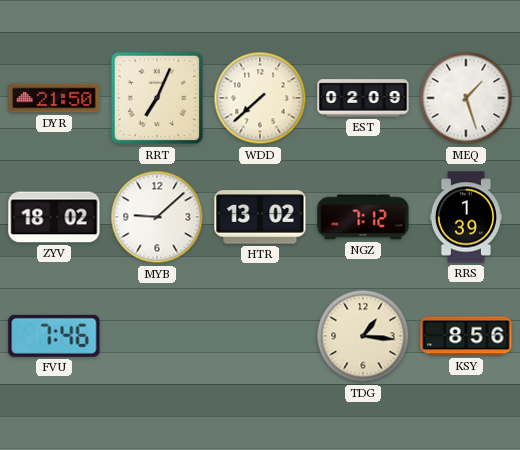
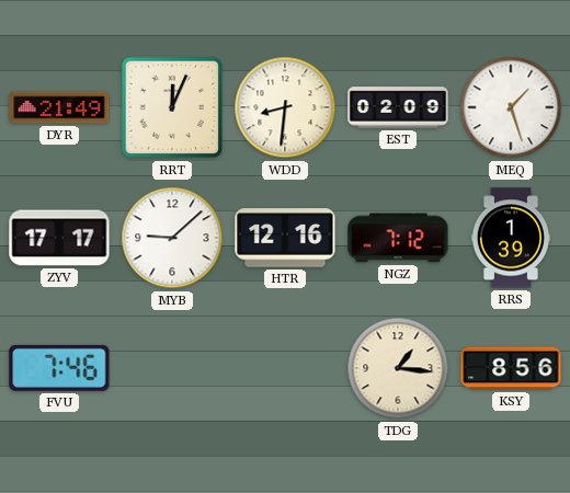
DYR: 21:50 -> 21:49 (59, 107)
RRT: 7:04 -> 12:04 (172, 107)
WDD: 7:38 -> 8:31 (285, 107)
ZYV: 18:02 -> 17:17 (59, 238)
HTR: 13:02 -> 12:16 (285, 238)
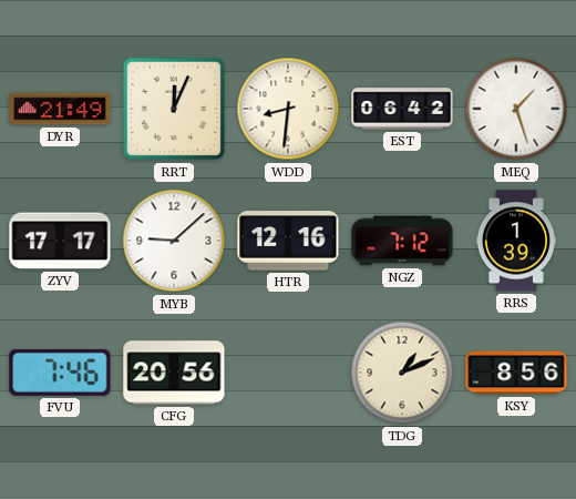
EST: 02:09 -> 06:42 (402, 109)
CFG: none -> 20:56 (174, 373)
TDG: 1:16 -> 1:11 (402, 373)
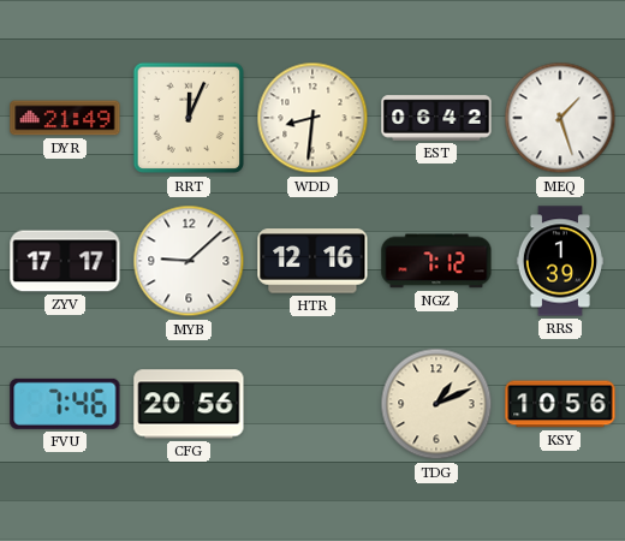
KSY: 8:56 -> 10:56 (560, 404)
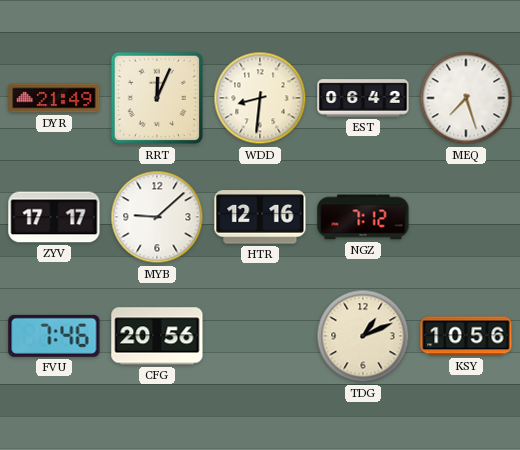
MEQ: 1:27 -> 7:27 (466, 98)
RRS: 1:39 -> none (559, 261)
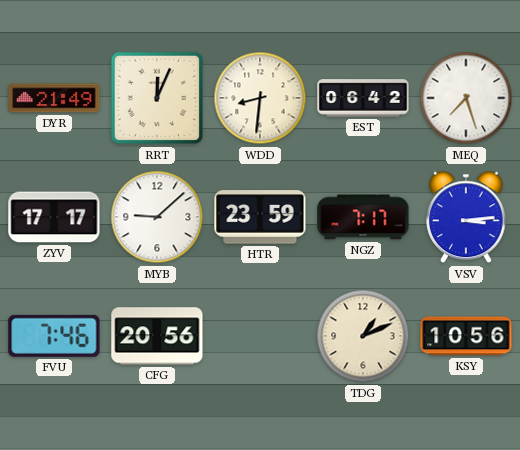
HTR: 12:16 -> 23:59 (260, 217)
NGZ: 7:12 -> 7:17 (363, 217)
VSV: none -> 3:14 (466, 217)
